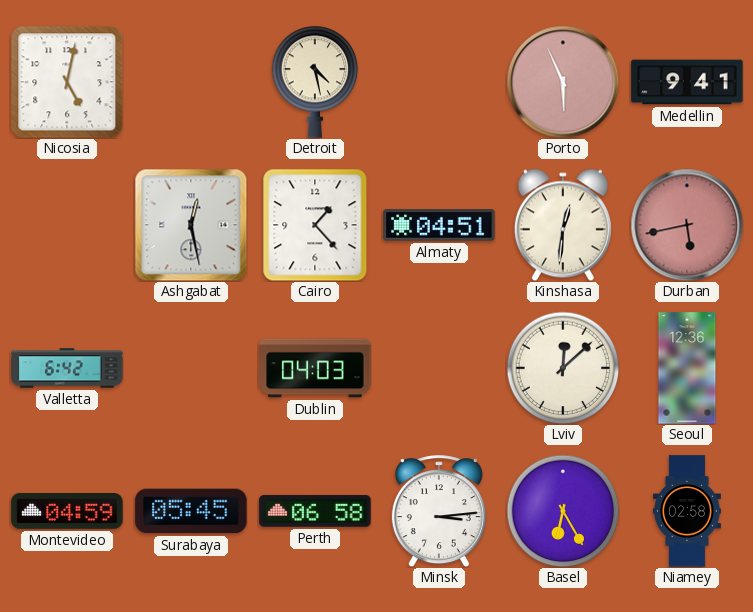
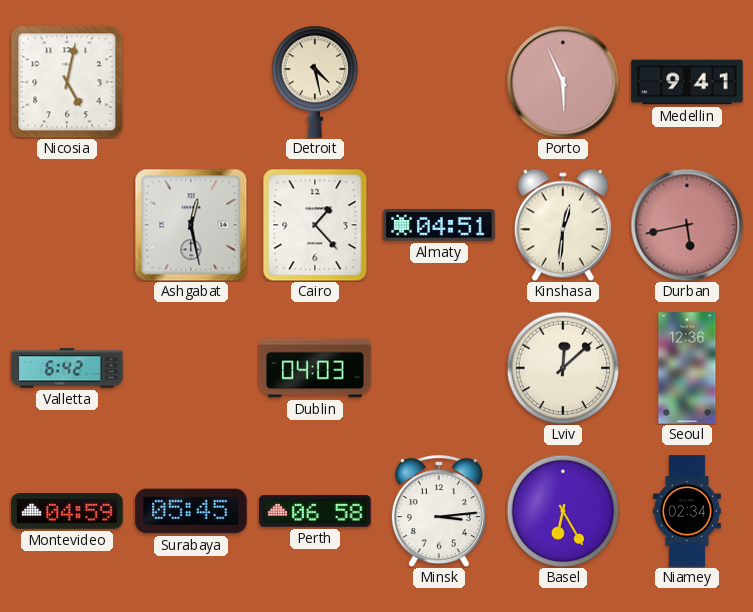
Niamey: 02:58 -> 02:34 (687, 511)
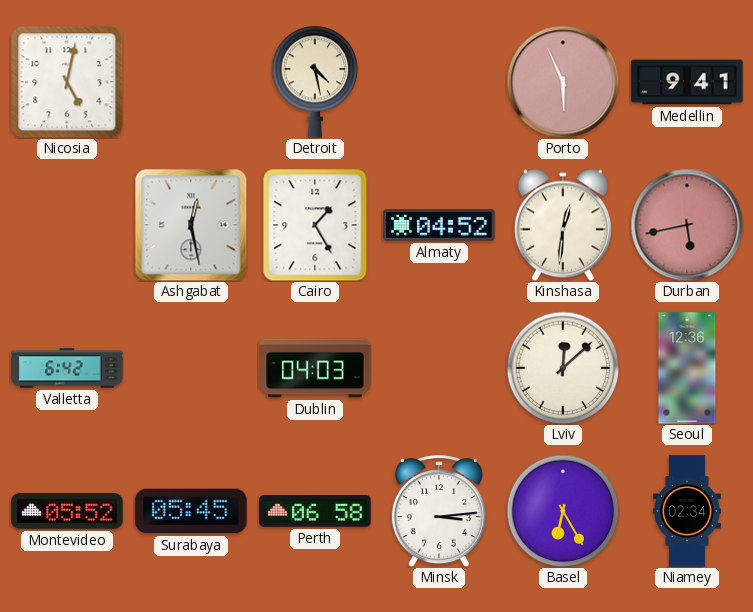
Cairo: 1:23 -> 1:25 (315, 225)
Almaty: 04:51 -> 04:52 (439, 225)
Montevideo: 04:59 -> 05:52 (67, 512)
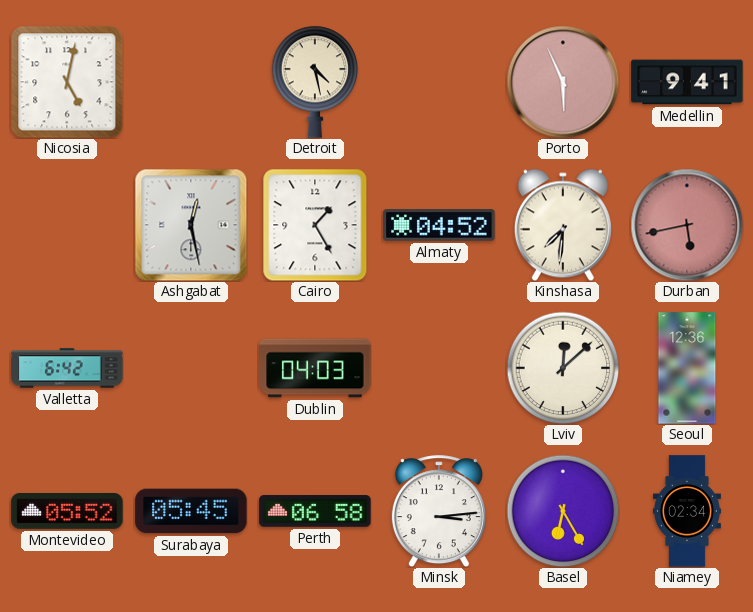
Kinshasa: 12:31 -> 7:31 (563, 225)
